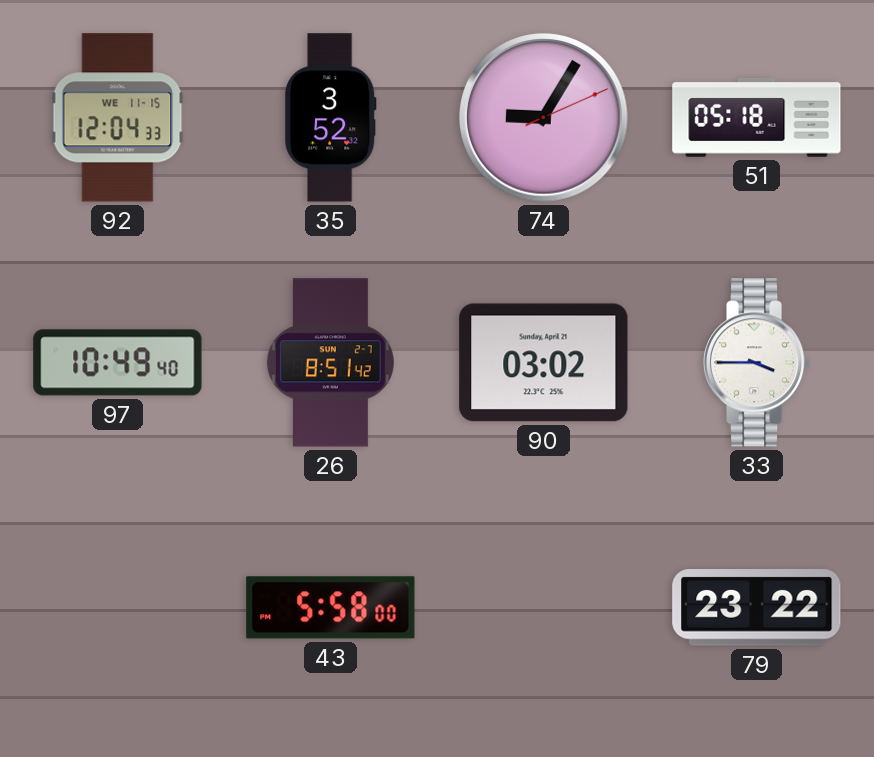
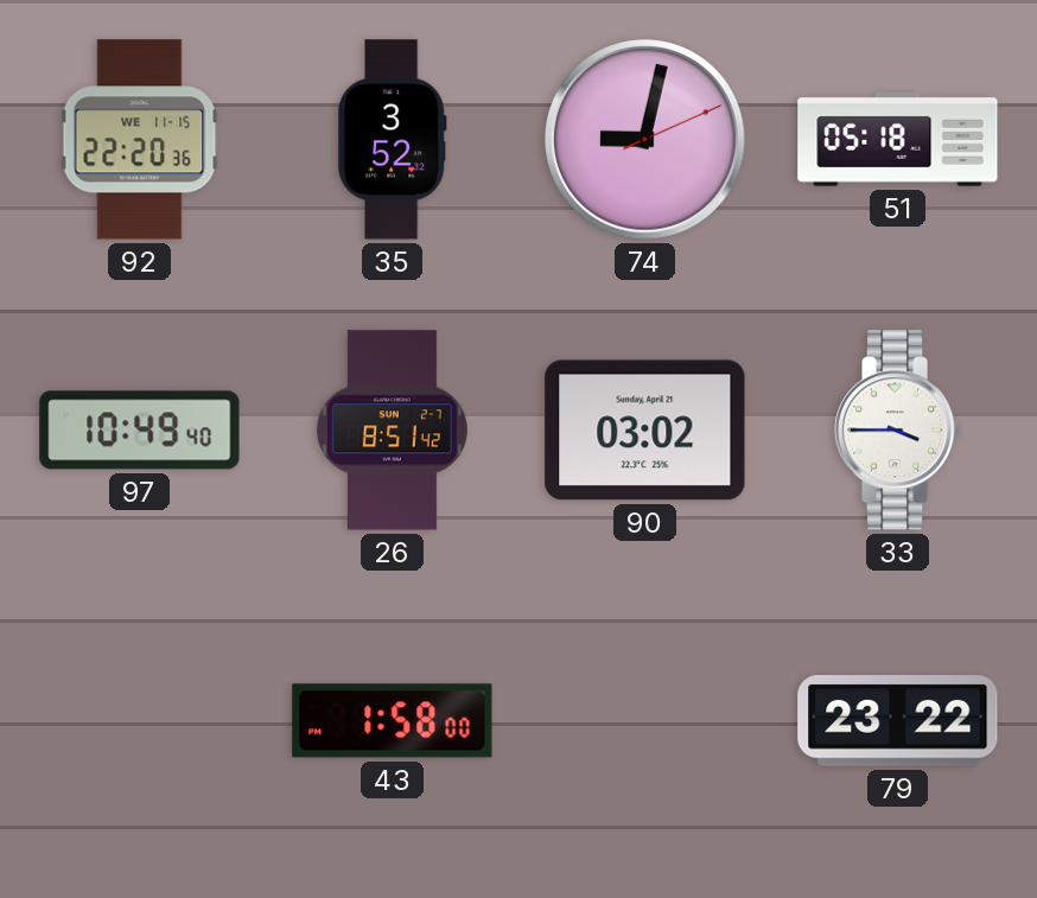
92: 12:04 -> 22:20 (140, 140)
74: 9:05 -> 9:02 (645, 140)
43: 5:58 -> 1:58 (393, 721)
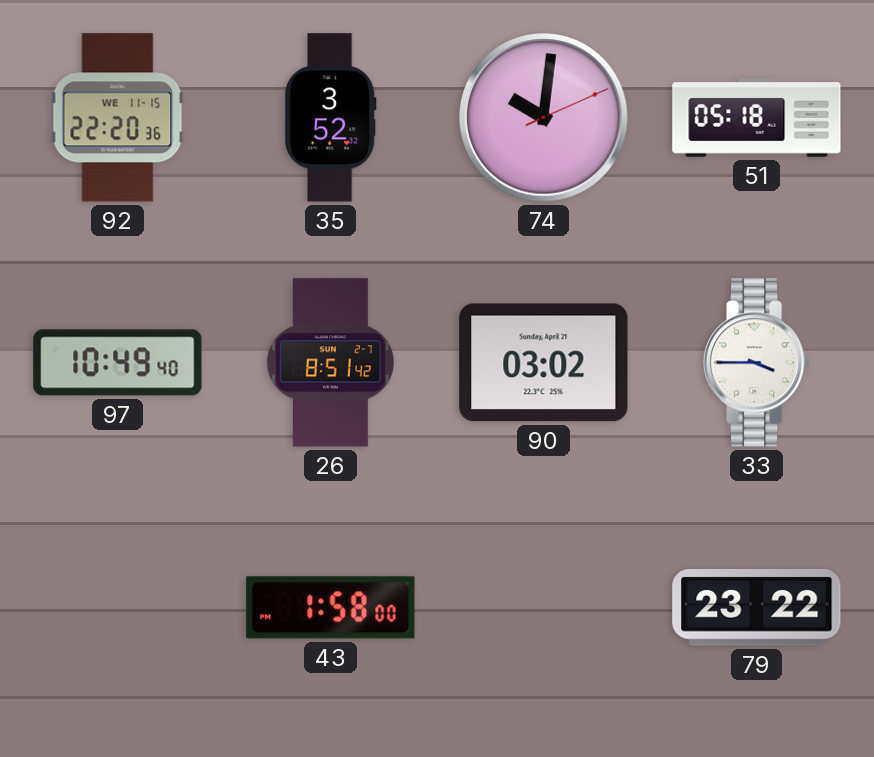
74: 9:02 -> 10:01 (544, 118)
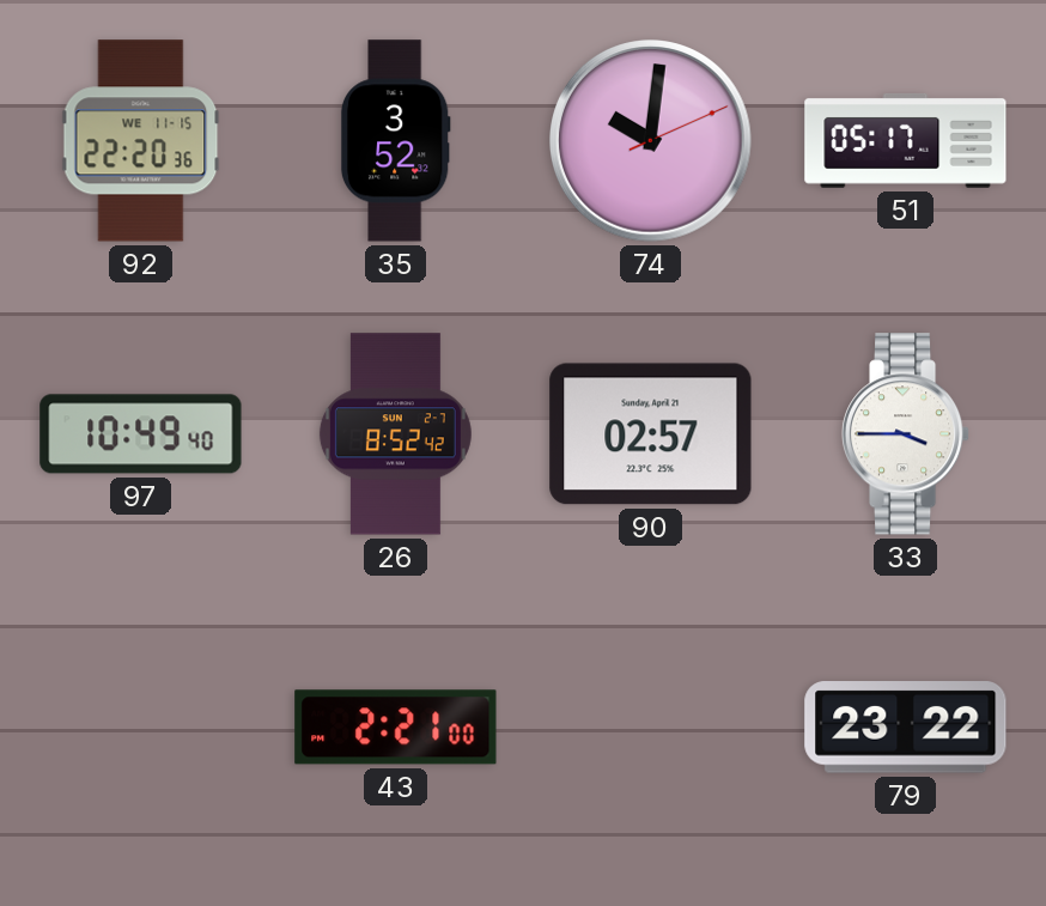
51: 05:18 -> 05:17 (906, 141)
26: 8:51 -> 8:52 (395, 434)
90: 03:02 -> 02:57 (651, 434)
43: 1:58 -> 2:21 (396, 728)
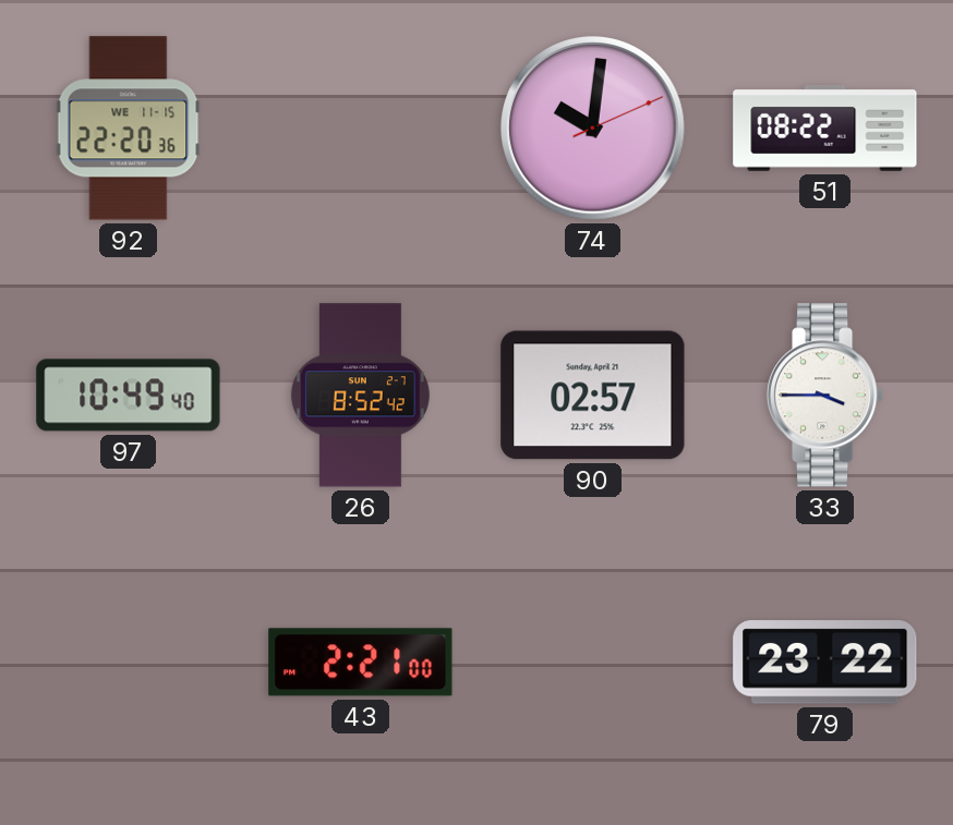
35: 3:52 -> none (395, 141)
51: 05:17 -> 08:22 (825, 129)
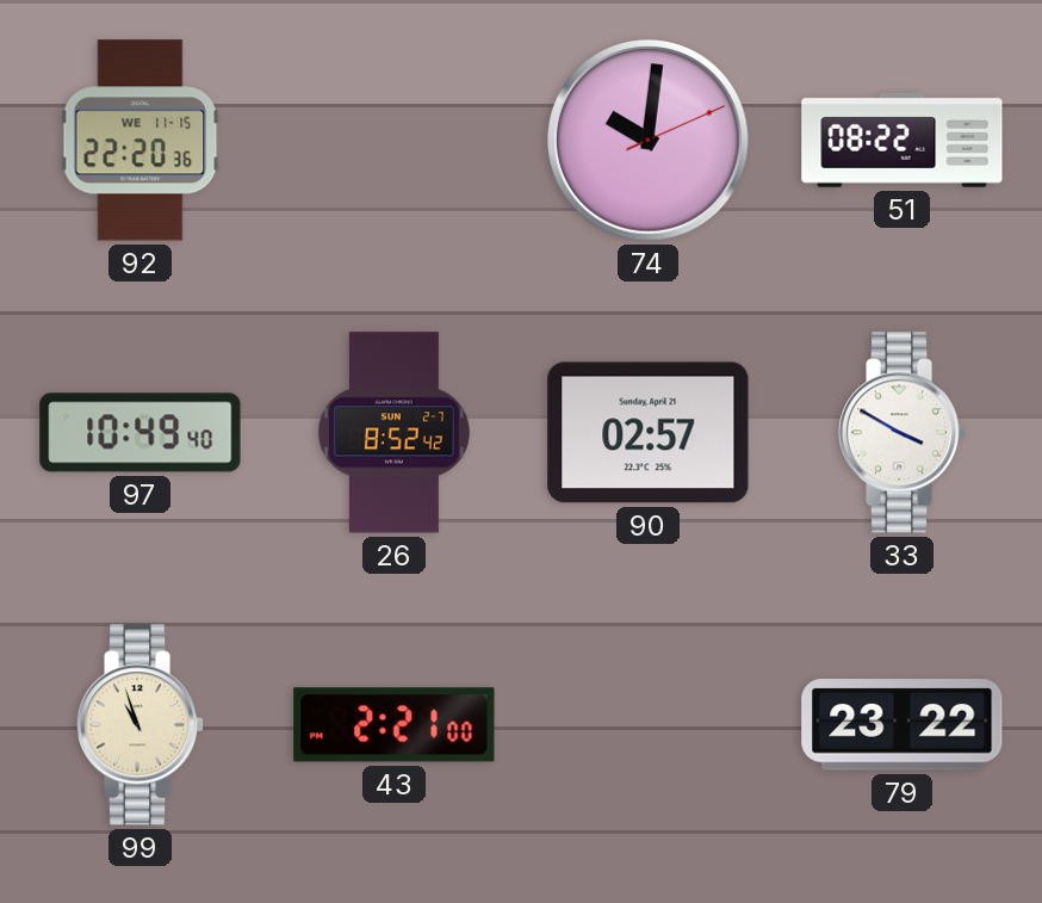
33: 3:45 -> 3:50 (903, 433)
99: none -> 10:57 (141, 725)
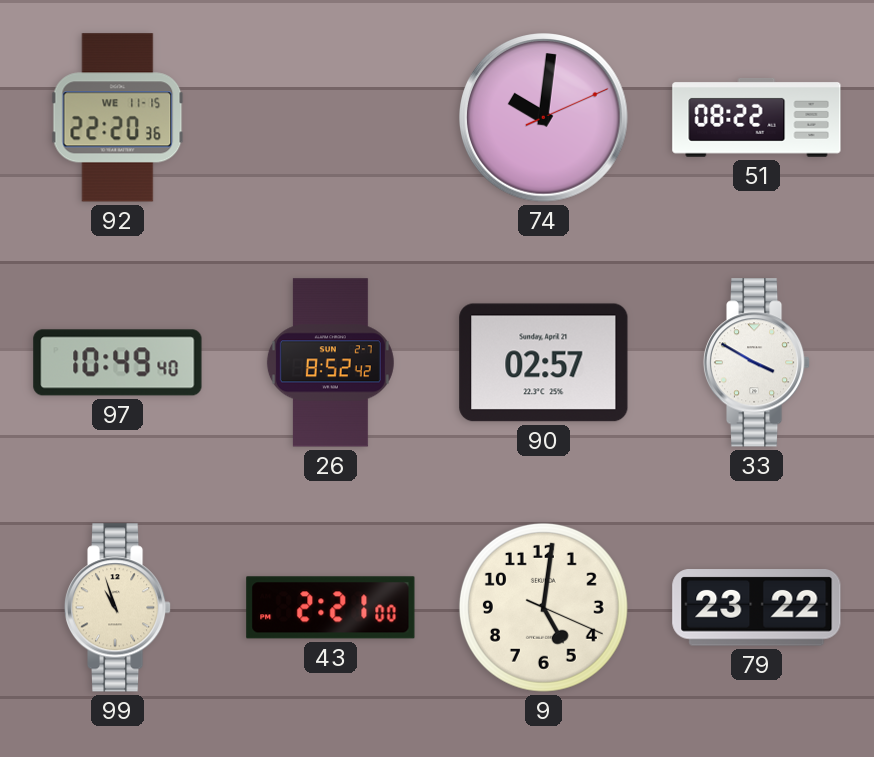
9: none -> 5:01 (543, 607)
